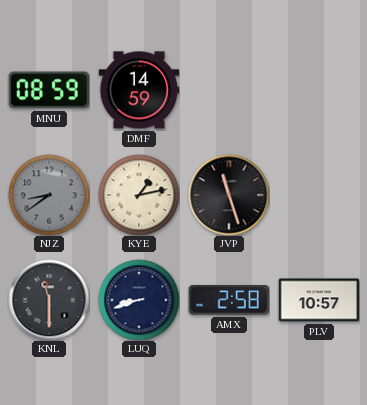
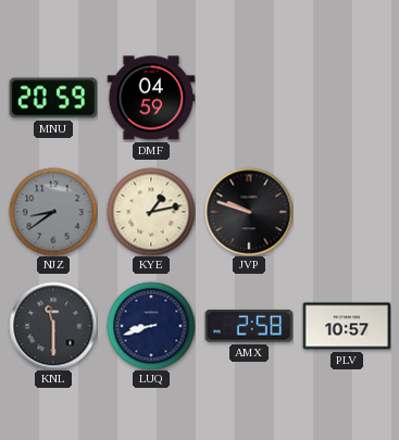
MNU: 08:59 -> 20:59 (52, 98)
DMF: 14:59 -> 04:59 (151, 98)
JVP: 11:27 -> 9:48 (249, 212)
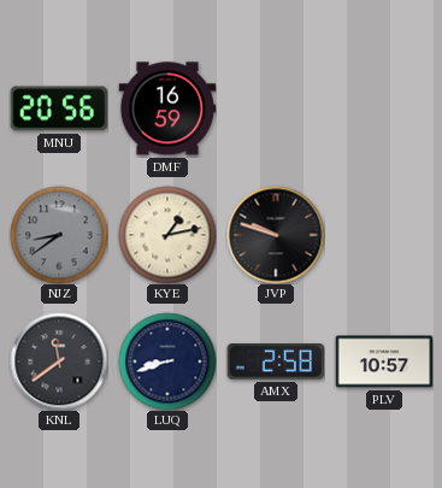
MNU: 20:59 -> 20:56 (58, 108)
DMF: 04:59 -> 16:59 (167, 108)
KNL: 11:30 -> 11:39 (59, 361)
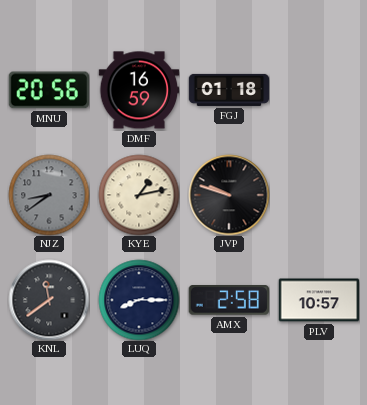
FGJ: none -> 01:18 (229, 90)
LUQ: 8:42 -> 8:15 (139, 300)
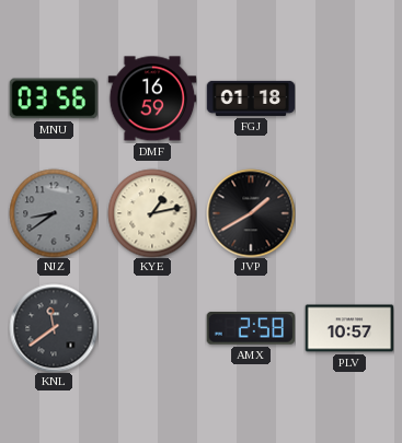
MNU: 20:56 -> 03:56 (53, 98)
JVP: 9:48 -> 1:40 (251, 213)
LUQ: 8:15 -> none (139, 300)
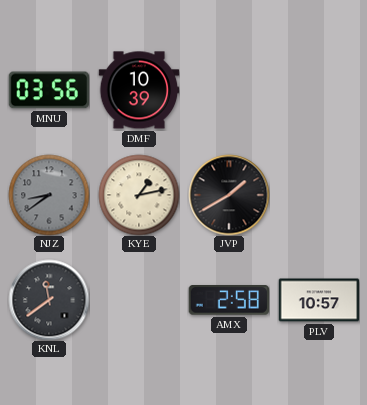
DMF: 16:59 -> 10:39 (139, 90)
FGJ: 01:18 -> none (251, 98)
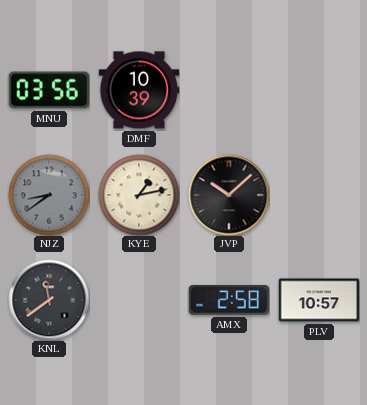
JVP: 1:40 -> 10:08 (229, 195)
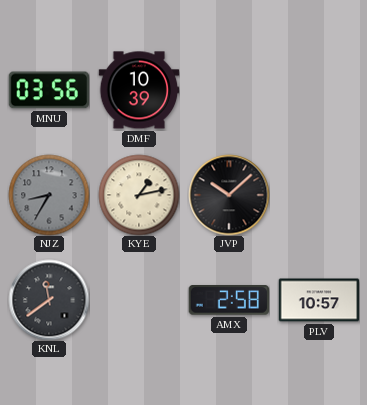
NJZ: 8:39 -> 8:35 (49, 195)
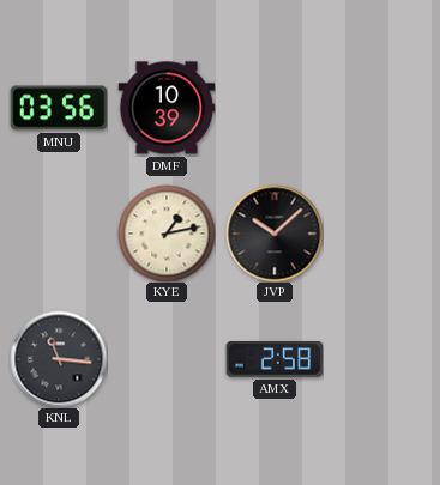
NJZ: 8:35 -> none (49, 195)
KNL: 11:39 -> 11:16 (59, 359)
PLV: 10:57 -> none (319, 300)
